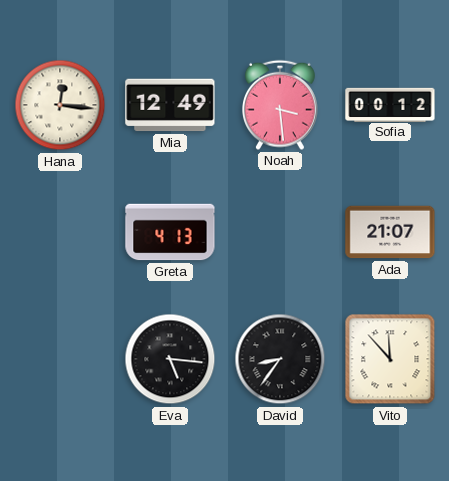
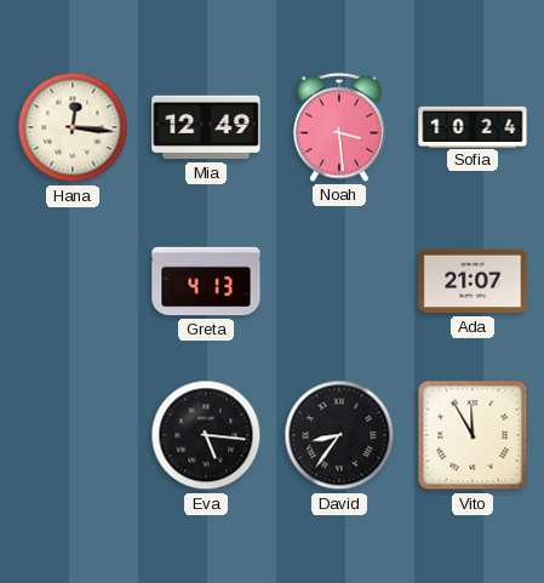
Sofia: 00:12 -> 10:24 (473, 126)
Vito: 11:53 -> 11:55 (473, 435)
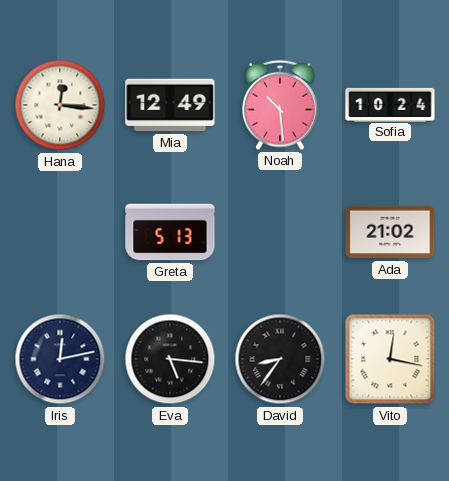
Noah: 3:29 -> 10:29 (281, 105)
Greta: 4:13 -> 5:13 (170, 232)
Ada: 21:07 -> 21:02 (390, 232)
Iris: none -> 12:13 (60, 359)
Vito: 11:55 -> 12:17 (390, 359)
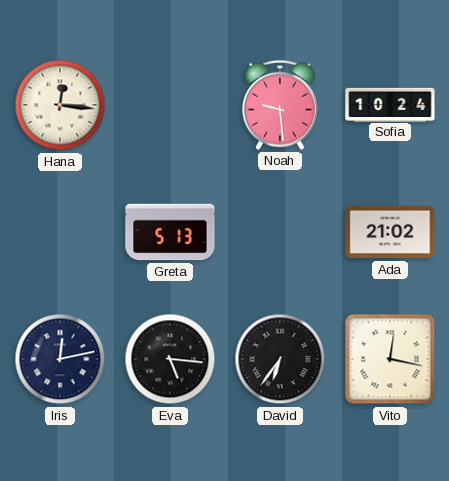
Mia: 12:49 -> none (170, 105)
Noah: 10:29 -> 9:29 (281, 105)
David: 8:36 -> 6:36 (280, 359)
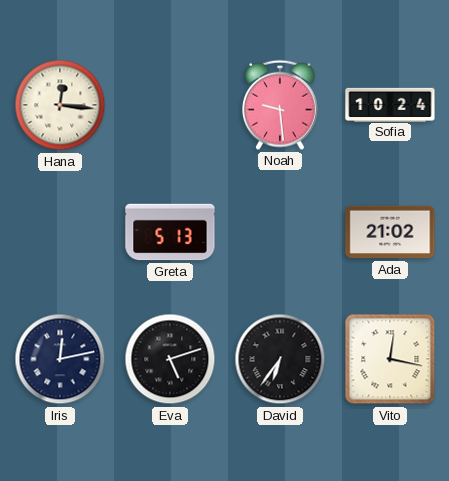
Eva: 5:16 -> 5:12 (170, 359)
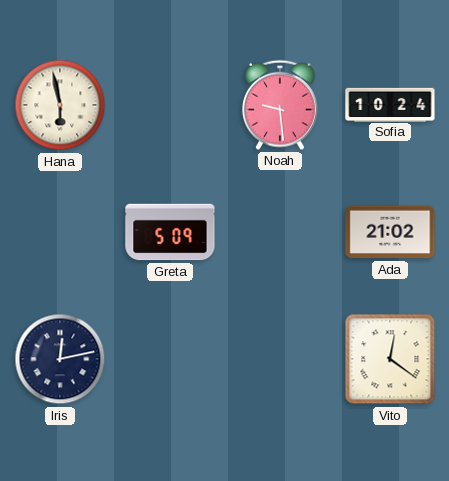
Hana: 12:16 -> 5:58 (60, 105)
Greta: 5:13 -> 5:09 (170, 232)
Eva: 5:12 -> none (170, 359)
David: 6:36 -> none (280, 359)
Vito: 12:17 -> 12:21 (390, 359)
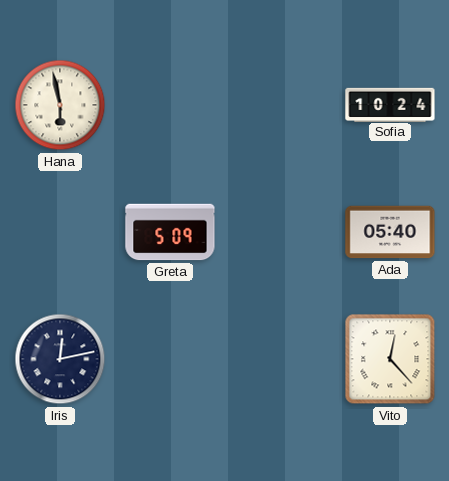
Noah: 9:29 -> none (281, 105)
Ada: 21:02 -> 05:40 (390, 232)
Vito: 12:21 -> 12:23 (390, 359)
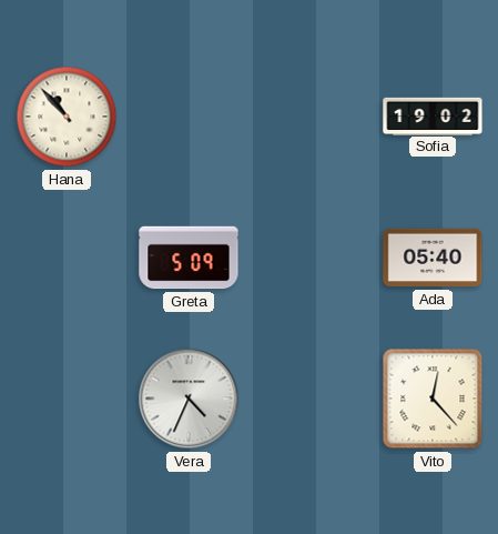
Hana: 5:58 -> 10:53 (67, 117)
Sofia: 10:24 -> 19:02 (433, 115)
Iris: 12:13 -> none (60, 359)
Vera: none -> 4:34 (189, 399)
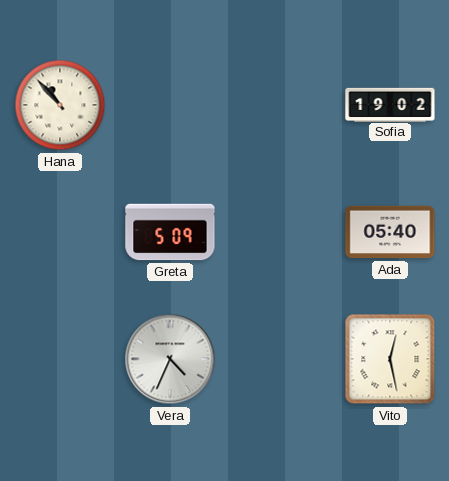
Vito: 12:23 -> 12:28 (390, 359)
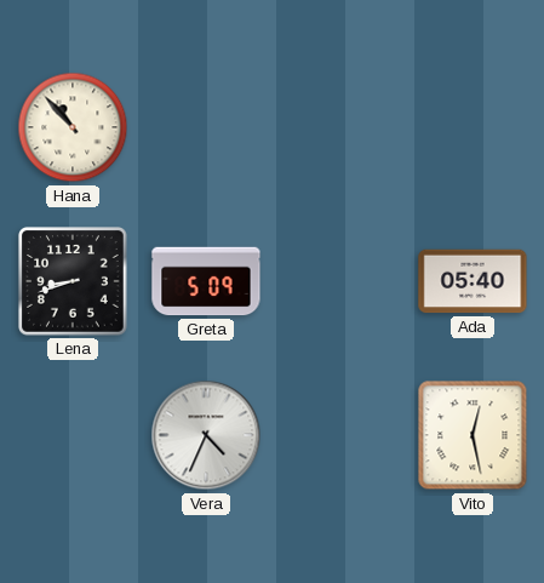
Sofia: 19:02 -> none (390, 104)
Lena: none -> 8:42 (74, 282)
